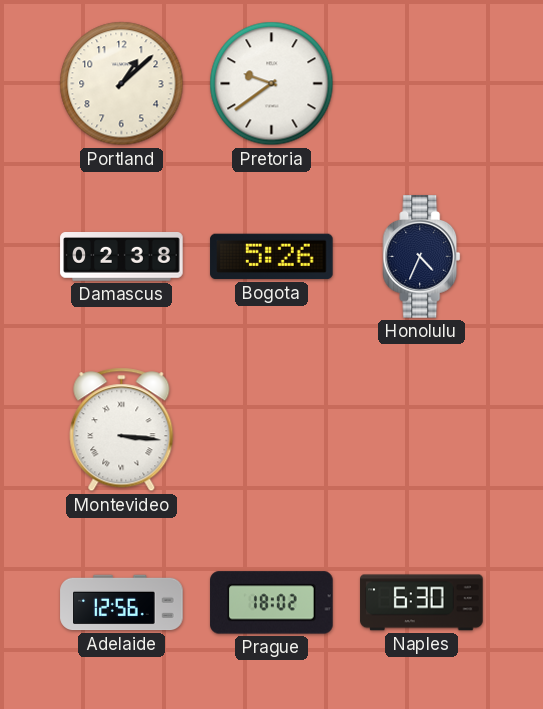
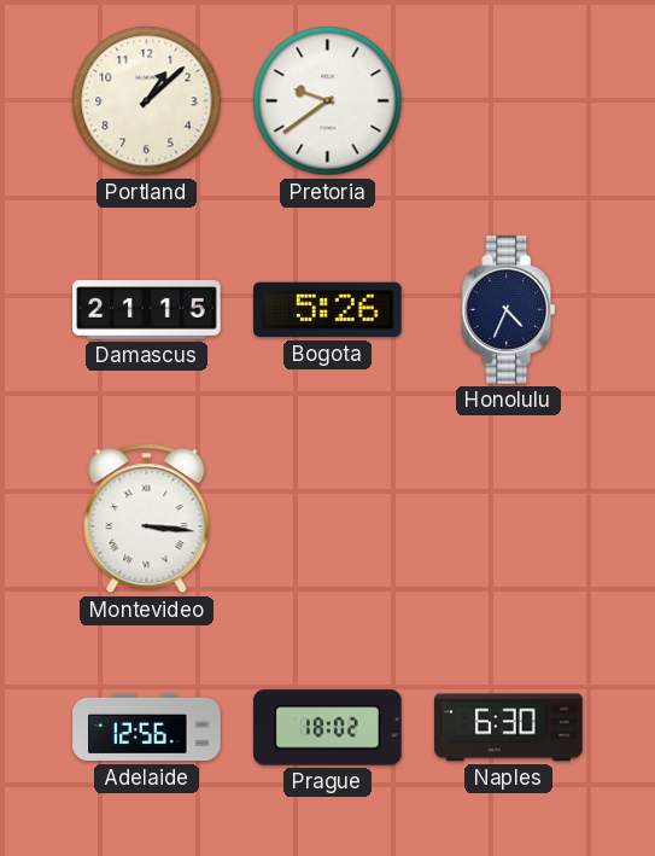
Damascus: 02:38 -> 21:15 (147, 310)
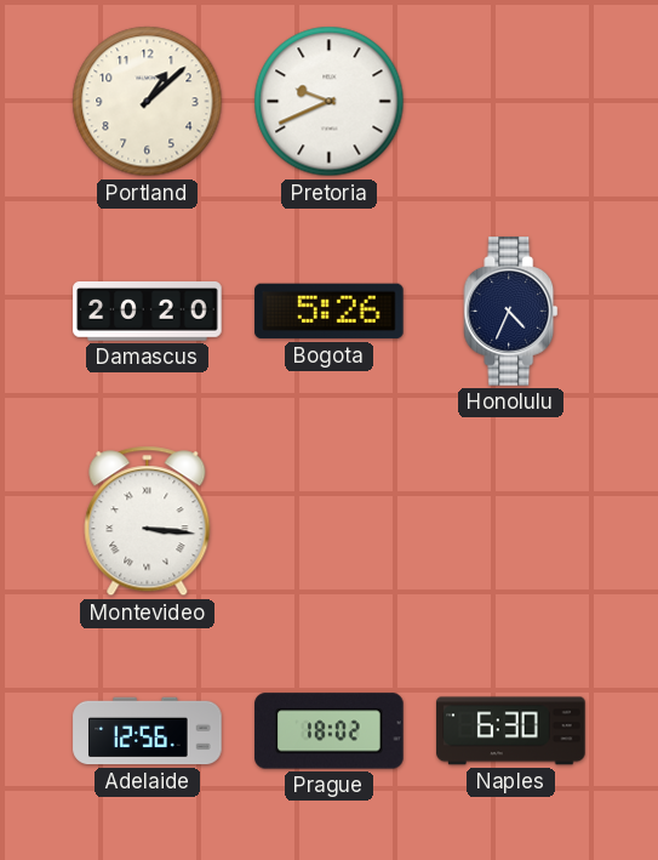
Pretoria: 9:39 -> 9:41 (330, 102)
Damascus: 21:15 -> 20:20 (148, 312)
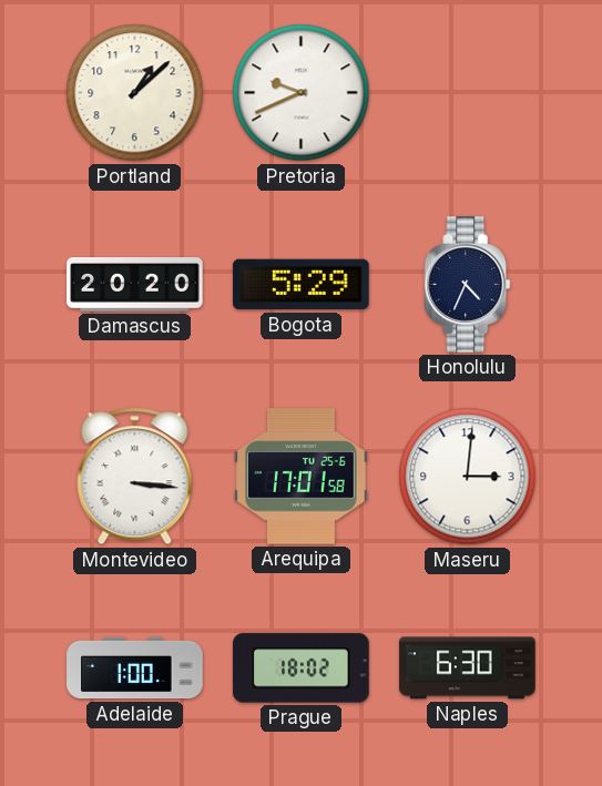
Bogota: 5:26 -> 5:29 (302, 285)
Arequipa: none -> 17:01 (302, 477)
Maseru: none -> 3:01 (468, 477)
Adelaide: 12:56 -> 1:00 (135, 668)
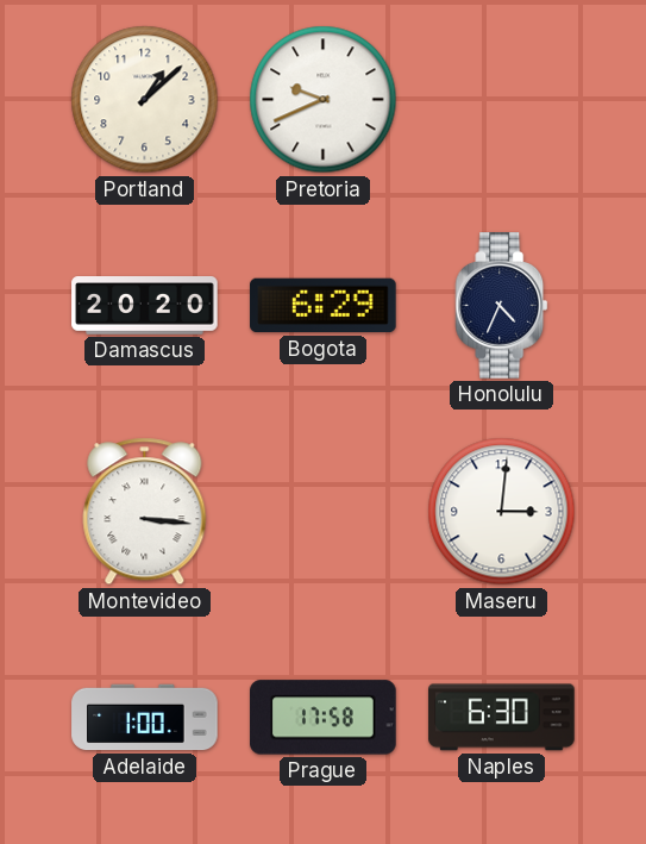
Bogota: 5:29 -> 6:29 (324, 306)
Arequipa: 17:01 -> none (302, 477)
Prague: 18:02 -> 17:58 (324, 718)
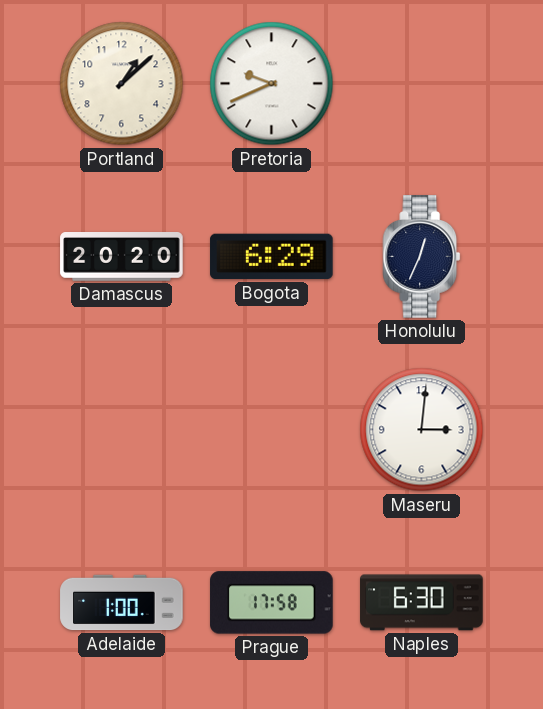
Honolulu: 4:34 -> 12:34 (422, 257)
Montevideo: 3:16 -> none (145, 512)
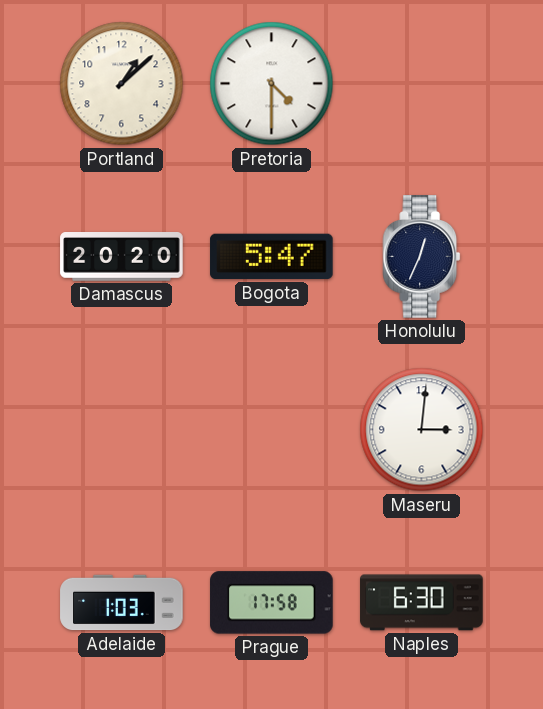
Pretoria: 9:41 -> 4:30 (272, 84)
Bogota: 6:29 -> 5:47 (272, 257)
Adelaide: 1:00 -> 1:03 (122, 603)
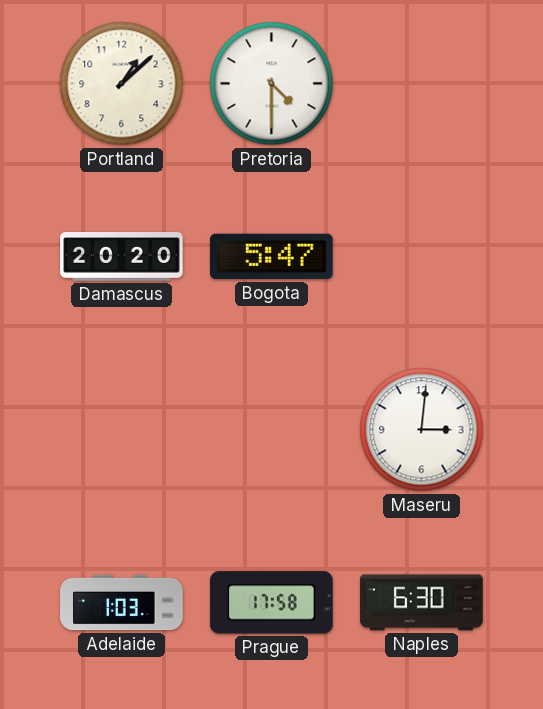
Honolulu: 12:34 -> none (422, 257)
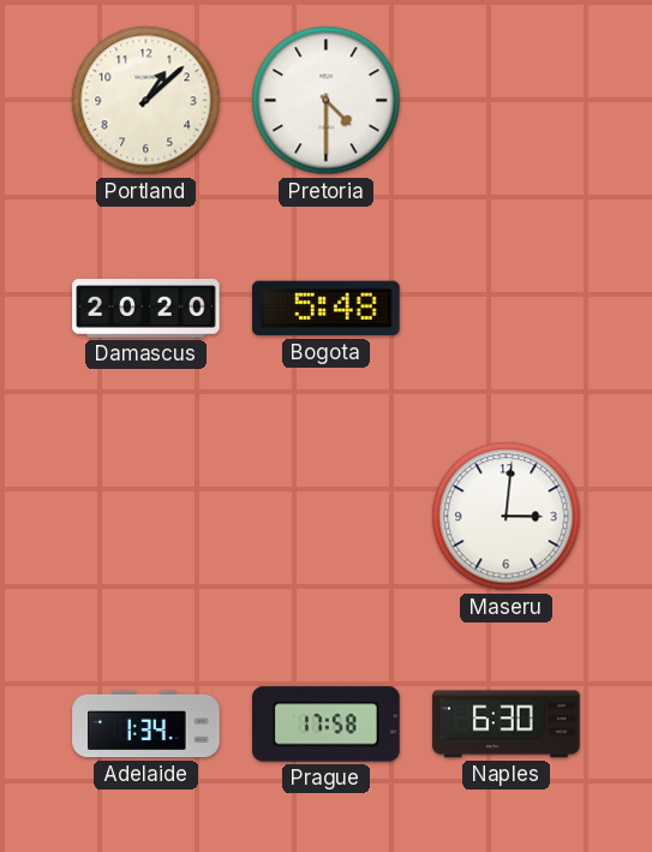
Bogota: 5:47 -> 5:48 (327, 309)
Adelaide: 1:03 -> 1:34 (146, 725)
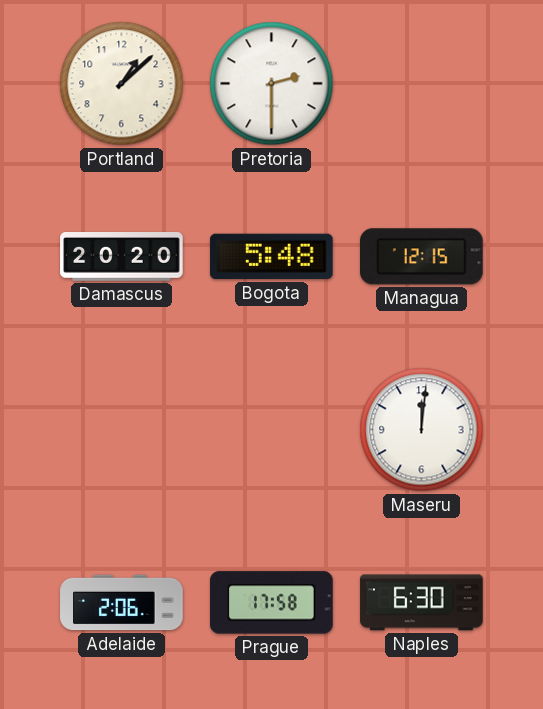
Pretoria: 4:30 -> 2:30 (272, 84)
Managua: none -> 12:15 (422, 257)
Maseru: 3:01 -> 12:01 (422, 430)
Adelaide: 1:34 -> 2:06 (122, 603)
